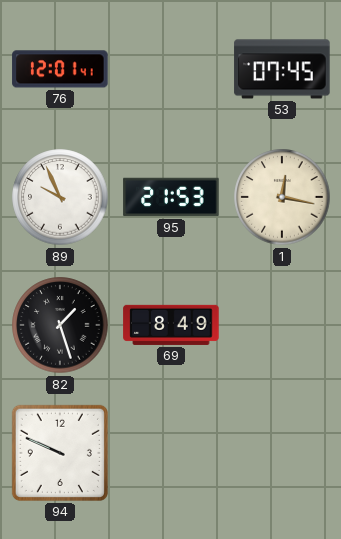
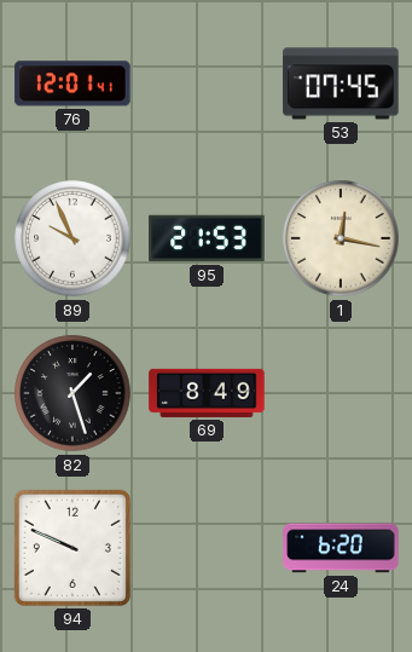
24: none -> 6:20 (341, 548)
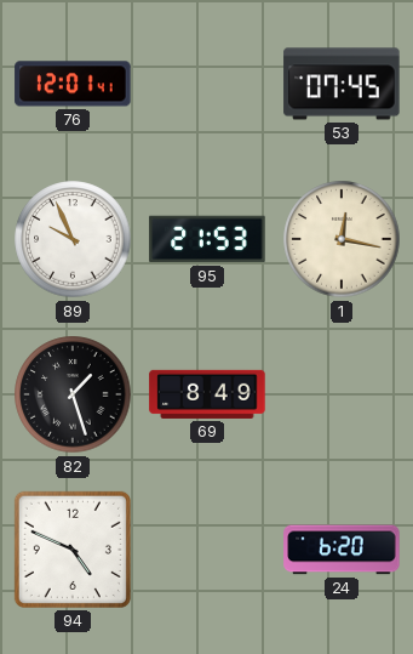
94: 9:49 -> 4:49 (73, 550)
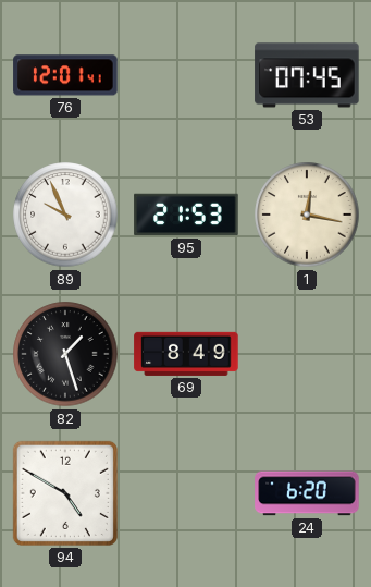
94: 4:49 -> 4:50 (65, 493)
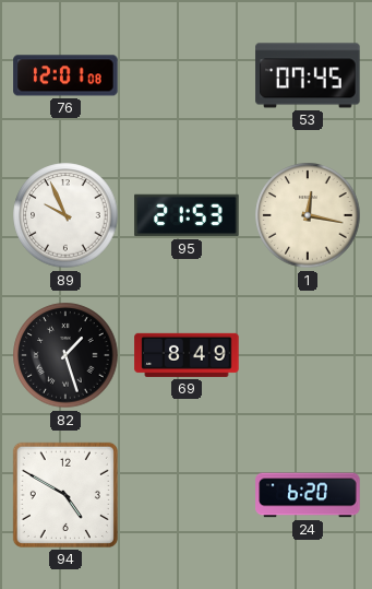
76: 12:01:41 -> 12:01:08 (65, 75)
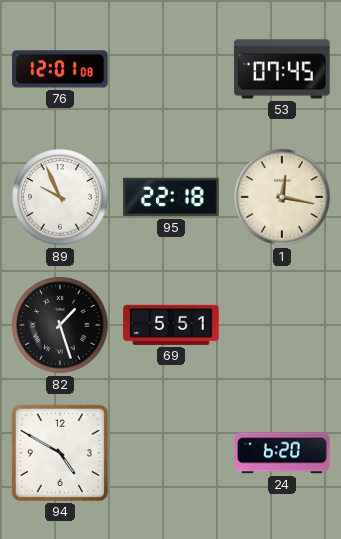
95: 21:53 -> 22:18 (171, 197)
69: 8:49 -> 5:51 (171, 325)
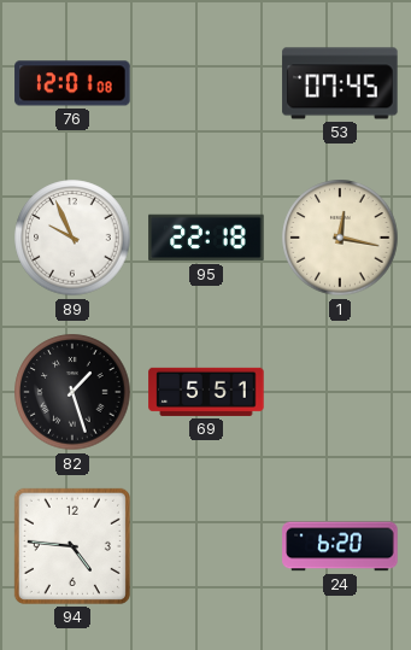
94: 4:50 -> 4:46 (72, 546)
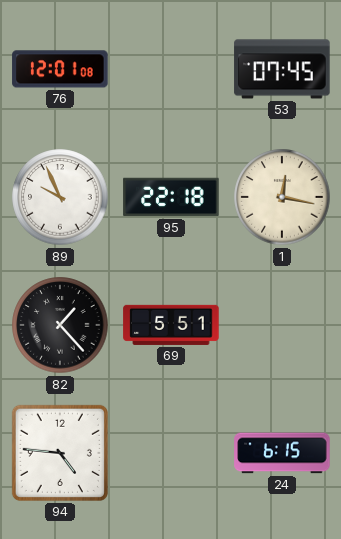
82: 1:27 -> 1:23 (60, 325)
24: 6:20 -> 6:15 (282, 453)
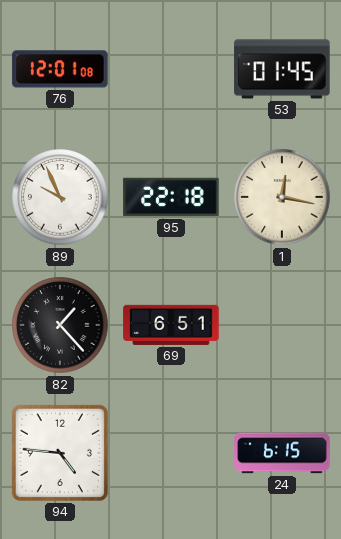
53: 07:45 -> 01:45 (282, 69)
69: 5:51 -> 6:51 (171, 325)
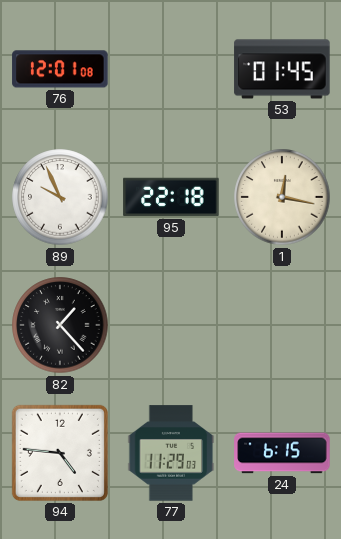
69: 6:51 -> none (171, 325)
77: none -> 11:29 (171, 453)
